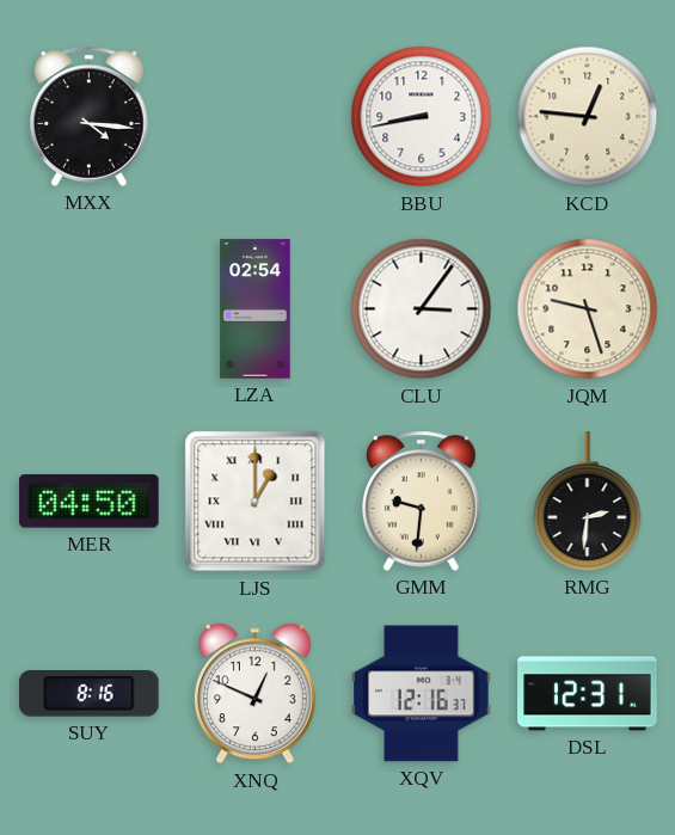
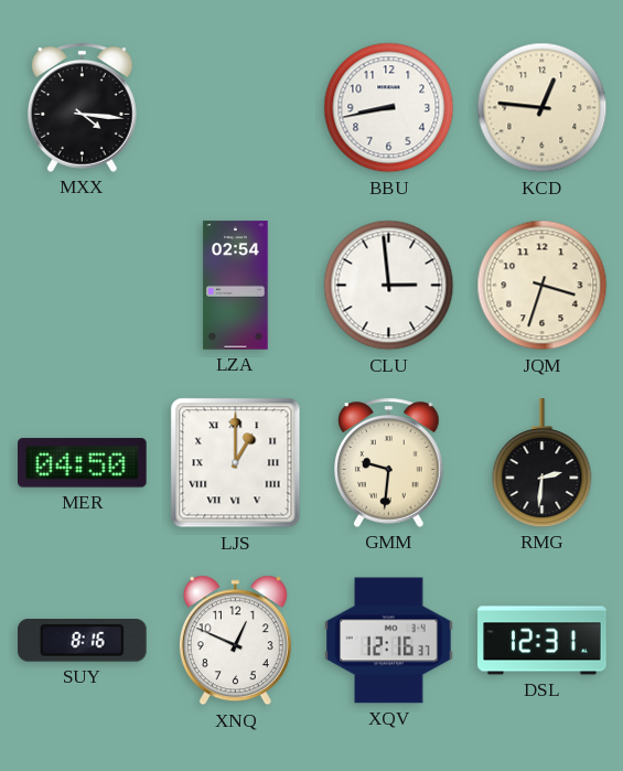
CLU: 3:06 -> 2:59 (389, 286)
JQM: 9:27 -> 3:33 (543, 286)
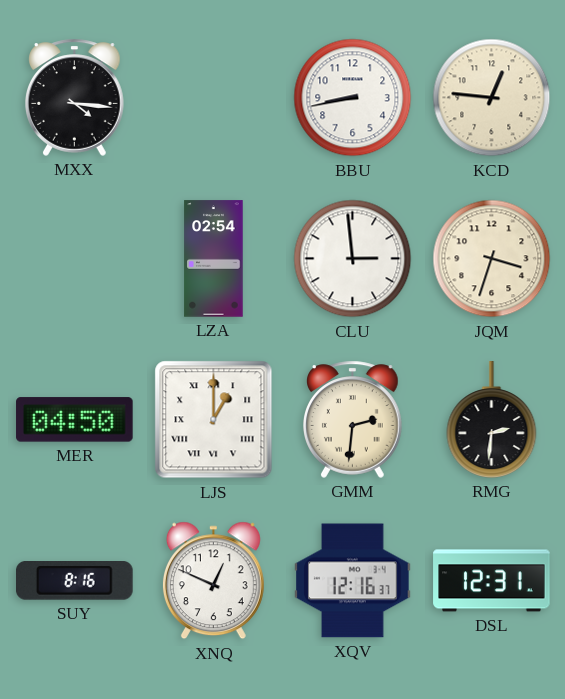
GMM: 9:31 -> 2:31 (353, 419)
